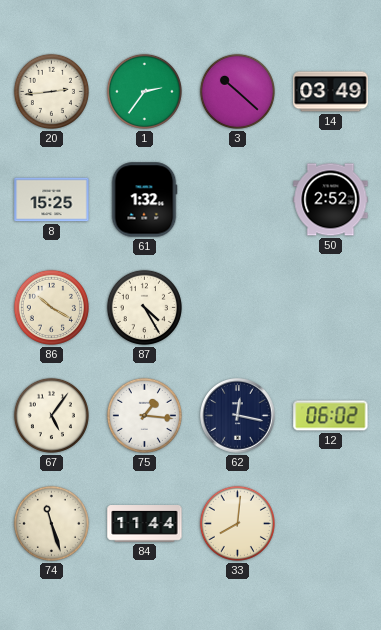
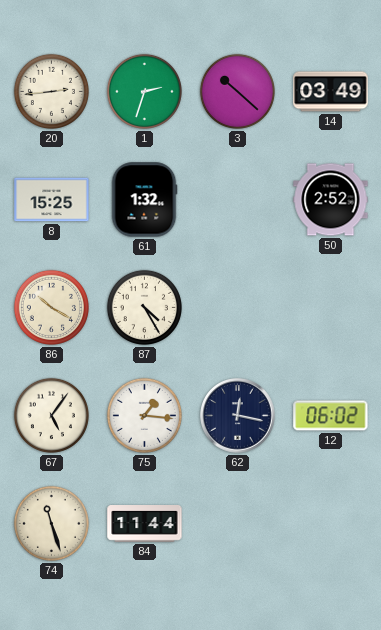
1: 2:36 -> 2:33 (144, 91)
33: 8:01 -> none (237, 523)
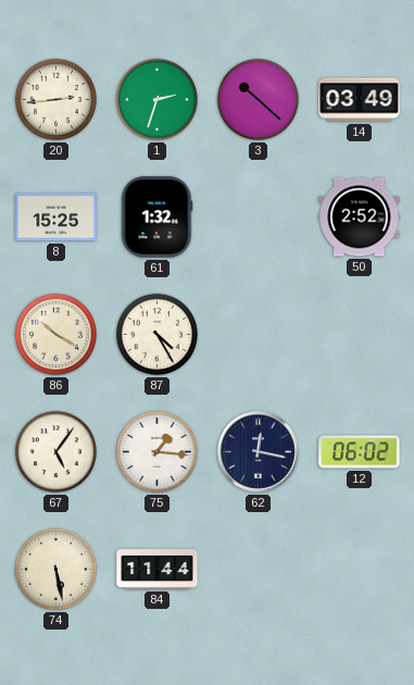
74: 11:27 -> 5:28 (55, 569)
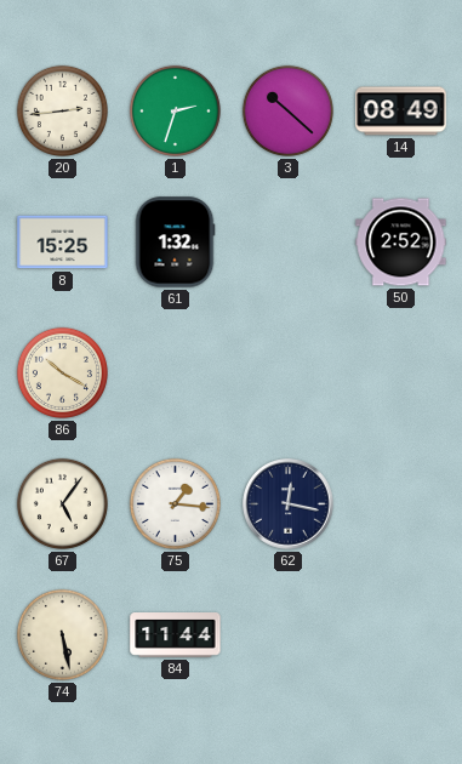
14: 03:49 -> 08:49 (401, 112)
87: 4:25 -> none (156, 334)
12: 06:02 -> none (360, 452)
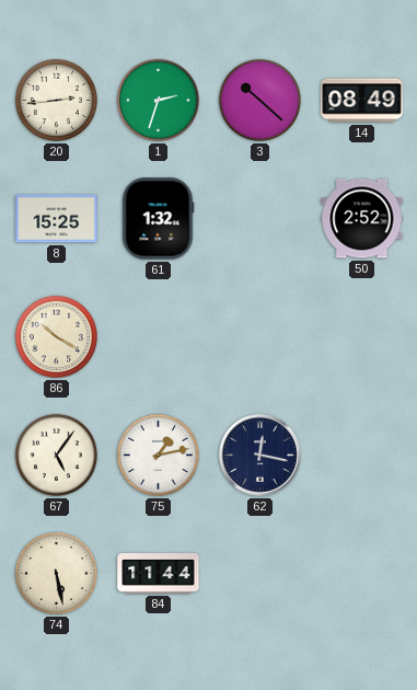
75: 1:16 -> 1:13 (158, 455)
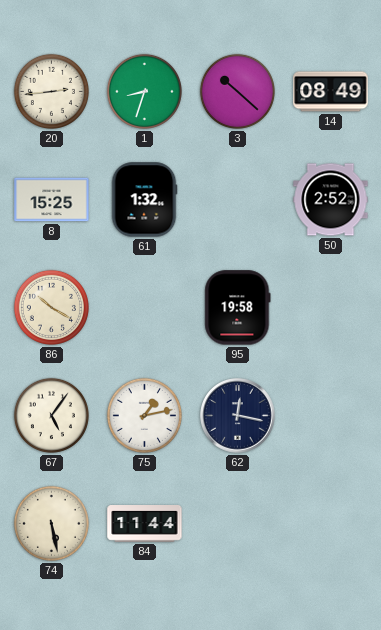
1: 2:33 -> 8:33 (144, 91)
95: none -> 19:58 (238, 308)
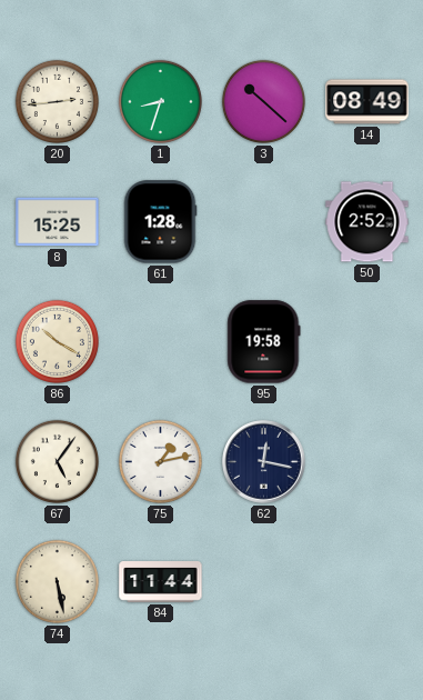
61: 1:32 -> 1:28 (160, 222)
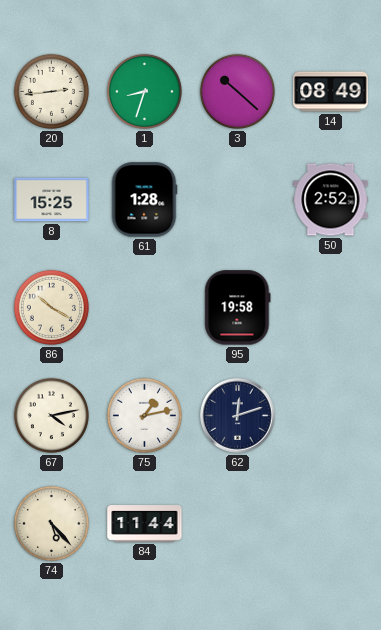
67: 5:06 -> 4:13 (51, 415)
62: 12:17 -> 12:12 (238, 416)
74: 5:28 -> 5:23 (51, 523)
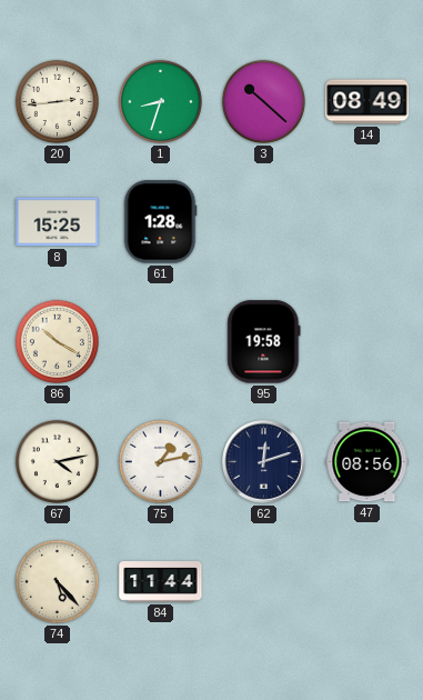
50: 2:52 -> none (331, 200)
47: none -> 08:56 (367, 462)
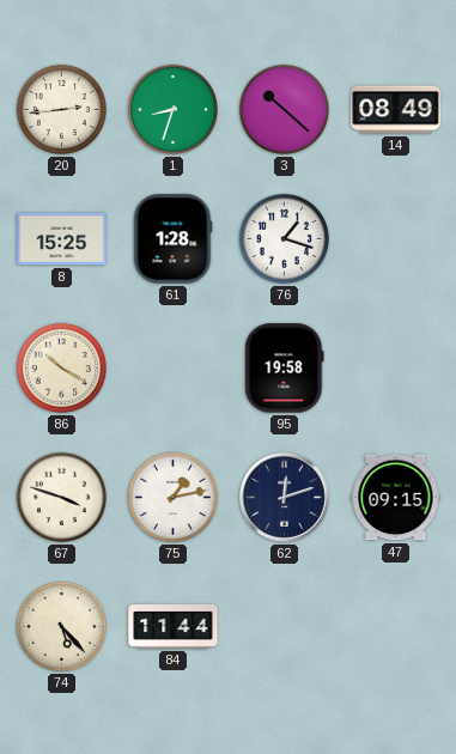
76: none -> 1:18 (284, 238)
67: 4:13 -> 3:48 (61, 497)
47: 08:56 -> 09:15 (396, 498)
